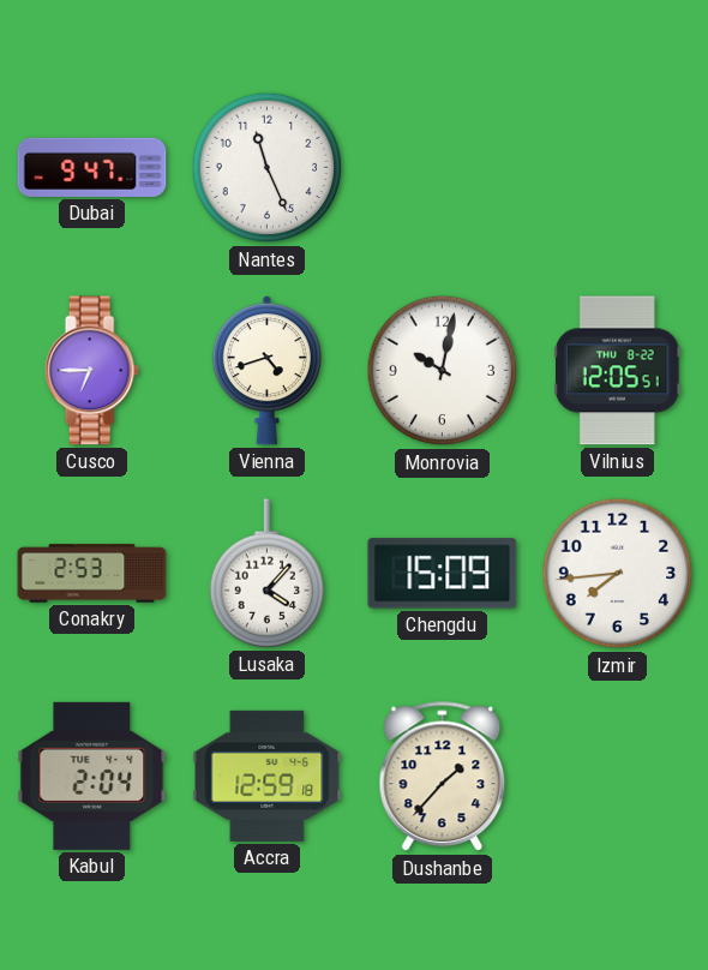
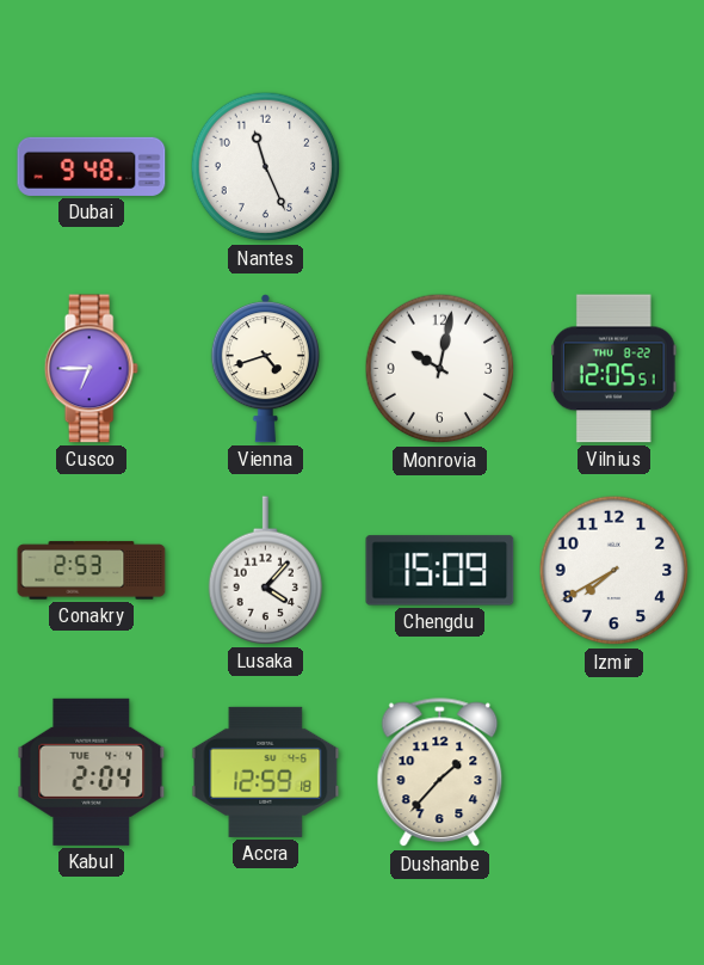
Dubai: 9:47 -> 9:48 (92, 166)
Izmir: 7:44 -> 7:40 (615, 571)
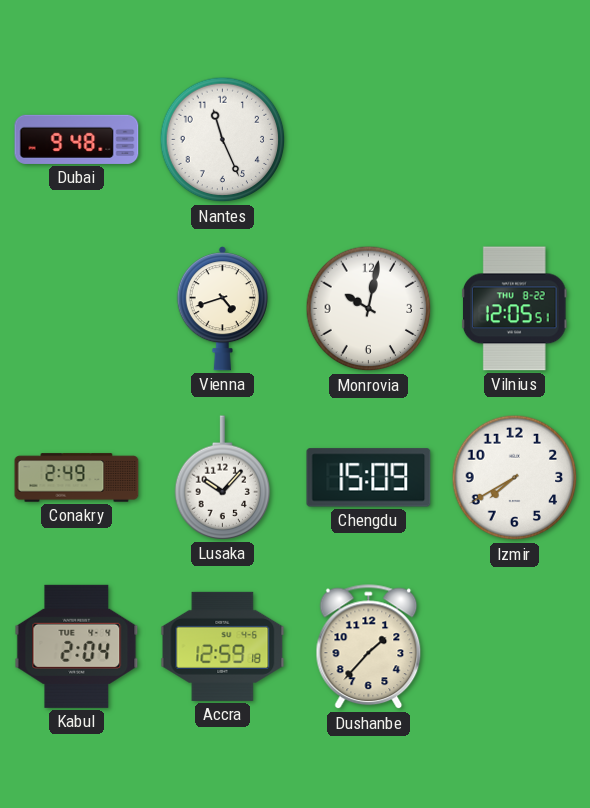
Cusco: 6:45 -> none (91, 369)
Conakry: 2:53 -> 2:49 (77, 478)
Lusaka: 4:07 -> 10:07 (223, 478)
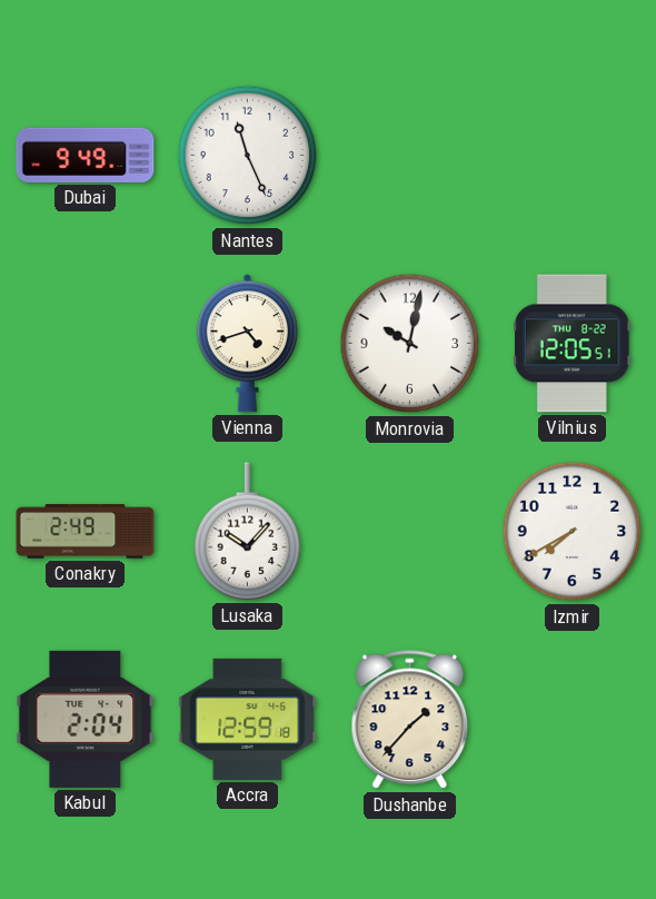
Dubai: 9:48 -> 9:49 (86, 155)
Chengdu: 15:09 -> none (369, 478)
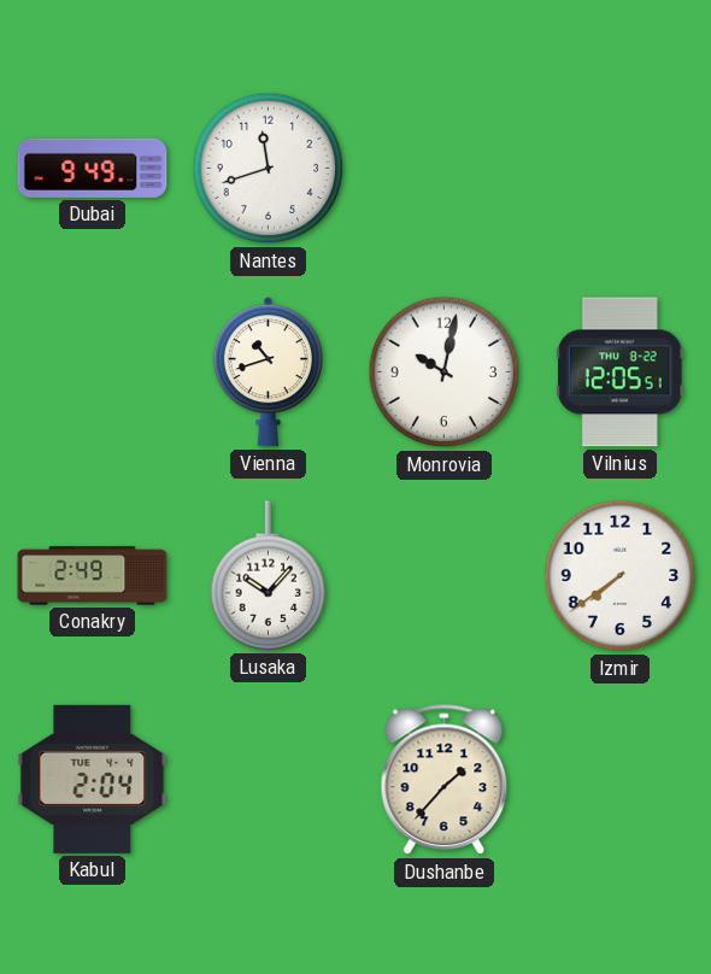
Nantes: 11:26 -> 11:42 (269, 169)
Vienna: 4:42 -> 10:42 (268, 372)
Izmir: 7:40 -> 7:39 (621, 576)
Accra: 12:59 -> none (248, 719)
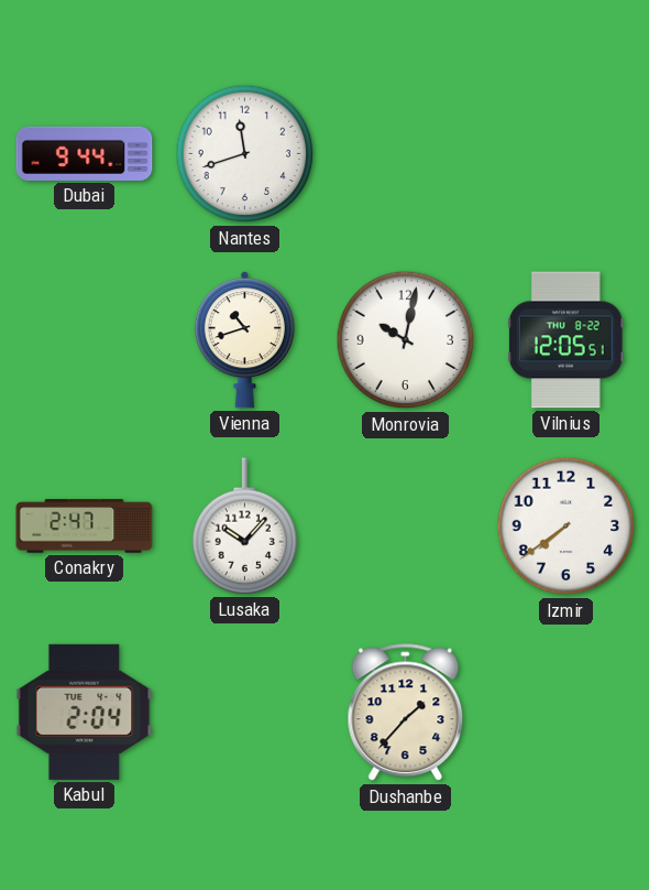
Dubai: 9:49 -> 9:44 (85, 153)
Conakry: 2:49 -> 2:47 (85, 527)
